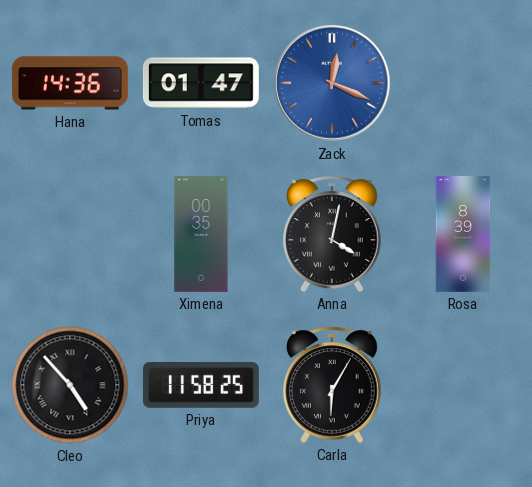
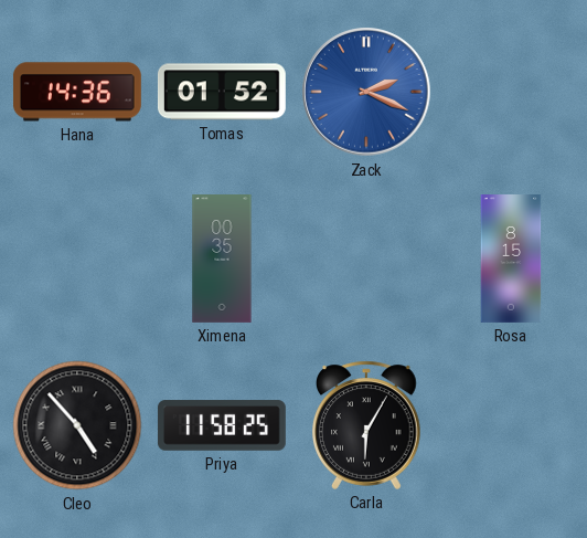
Tomas: 01:47 -> 01:52 (222, 92)
Zack: 12:19 -> 2:19 (366, 92)
Anna: 4:02 -> none (333, 234)
Rosa: 8:39 -> 8:15 (511, 260)
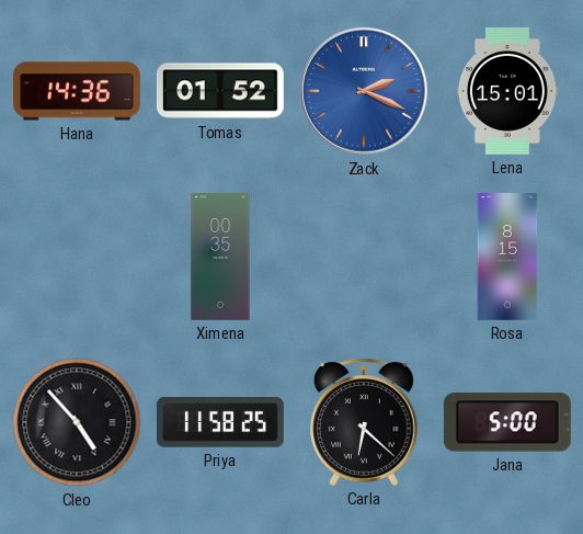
Lena: none -> 15:01 (507, 91)
Carla: 6:05 -> 6:22 (365, 422)
Jana: none -> 5:00 (507, 422)
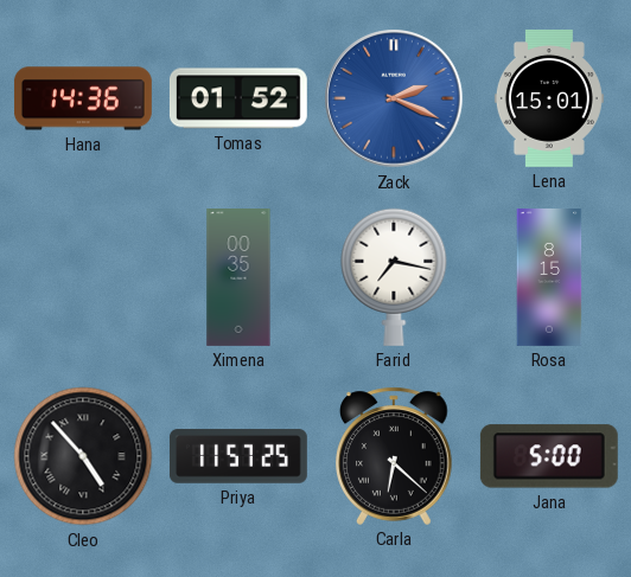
Farid: none -> 7:17 (394, 277)
Priya: 11:58 -> 11:57 (238, 456)
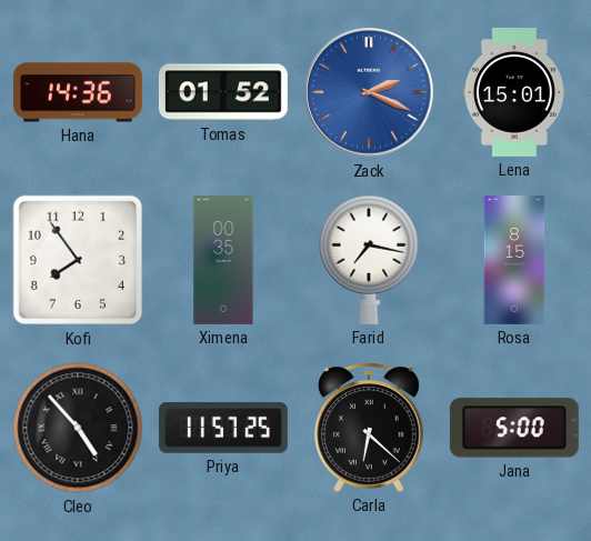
Kofi: none -> 7:54 (78, 260)
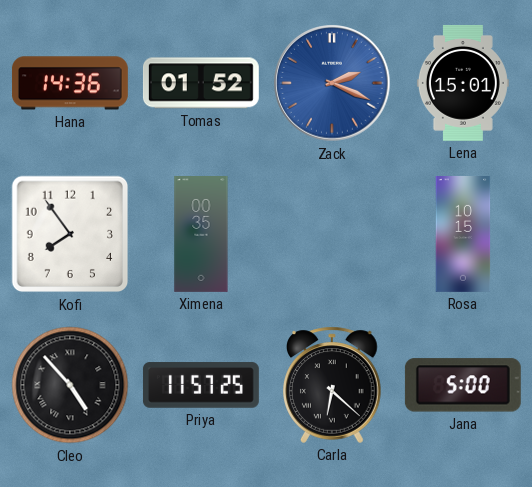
Farid: 7:17 -> none (369, 260)
Rosa: 8:15 -> 10:15 (463, 235)
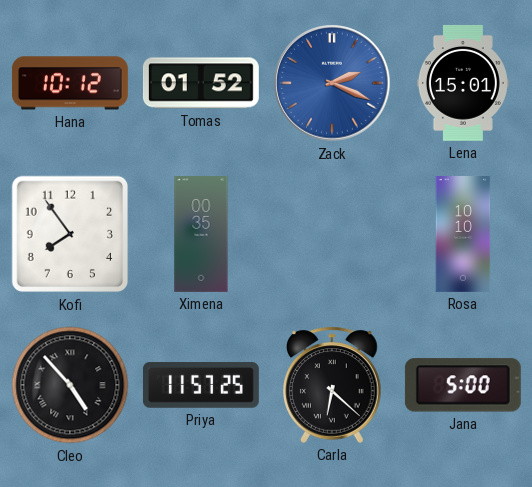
Hana: 14:36 -> 10:12 (70, 83)
Rosa: 10:15 -> 10:10 (463, 235)
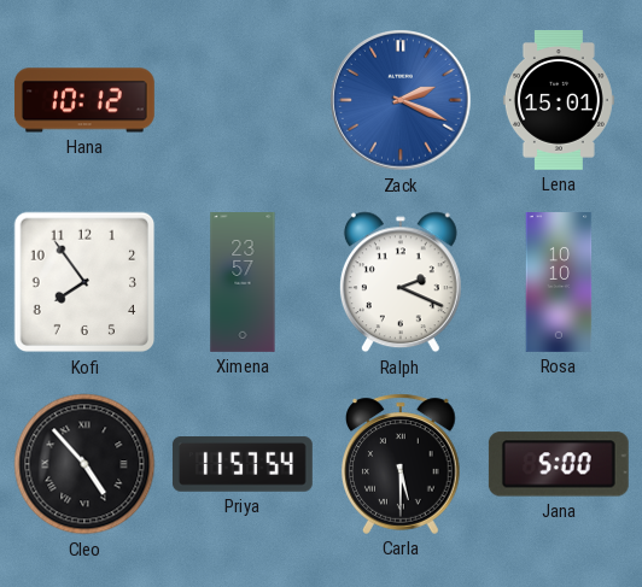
Tomas: 01:52 -> none (201, 83)
Ximena: 00:35 -> 23:57 (243, 283)
Ralph: none -> 2:19 (401, 282)
Priya: 11:57:25 -> 11:57:54 (243, 464)
Carla: 6:22 -> 5:30 (402, 464)
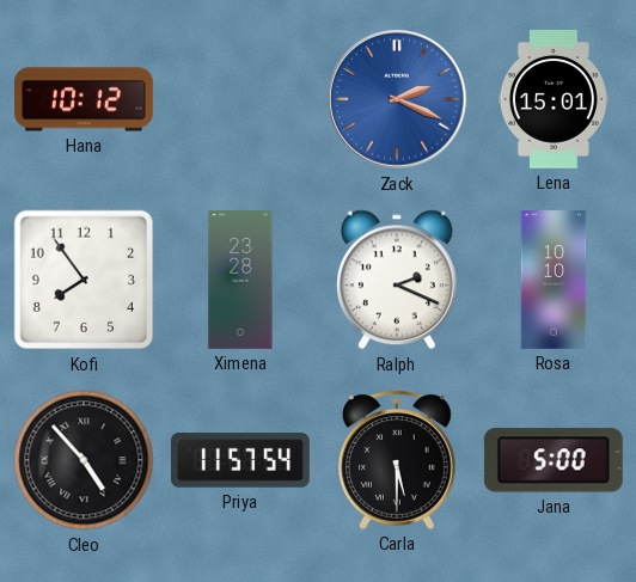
Ximena: 23:57 -> 23:28 (240, 281)
